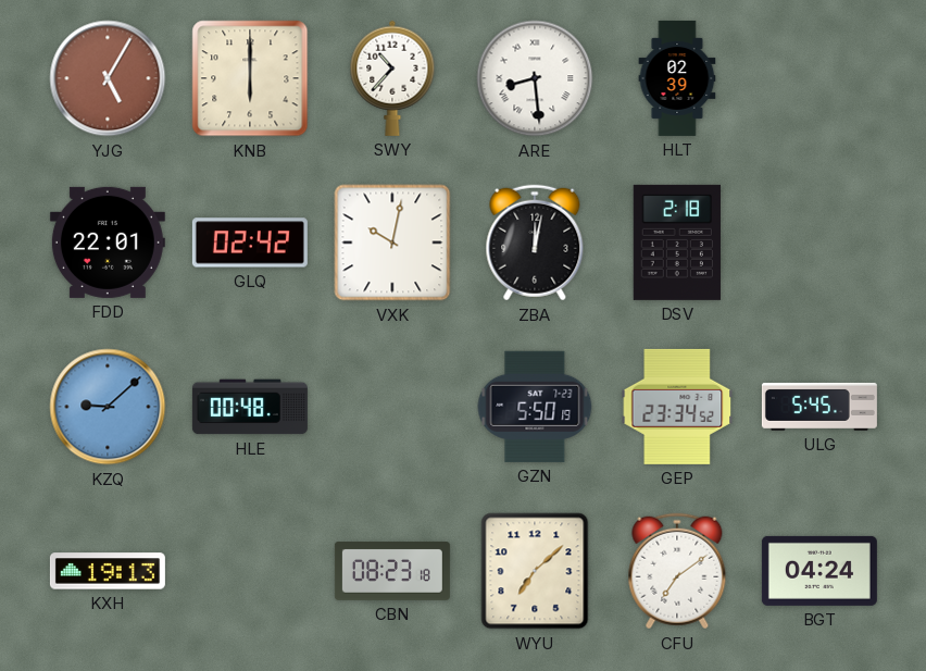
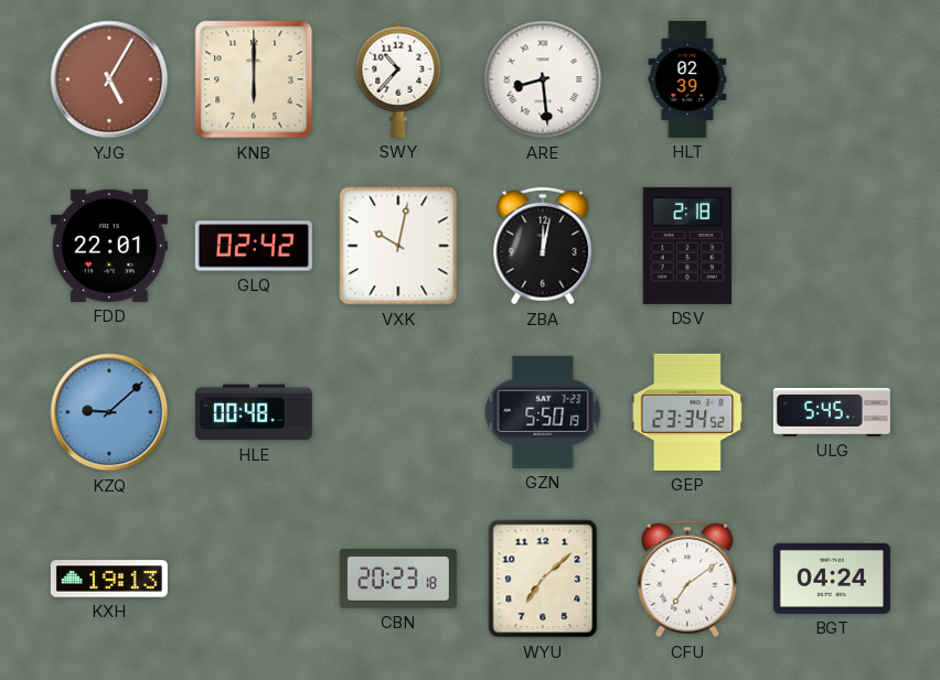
CBN: 08:23 -> 20:23 (398, 580)
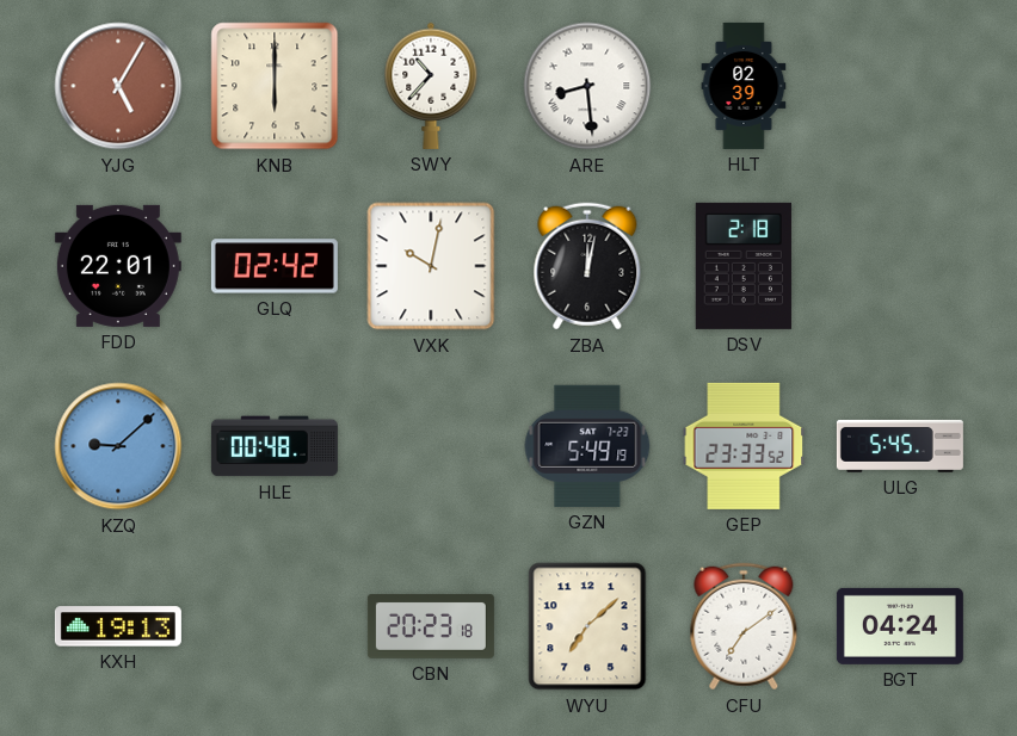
GZN: 5:50 -> 5:49 (587, 446)
GEP: 23:34 -> 23:33 (744, 446)
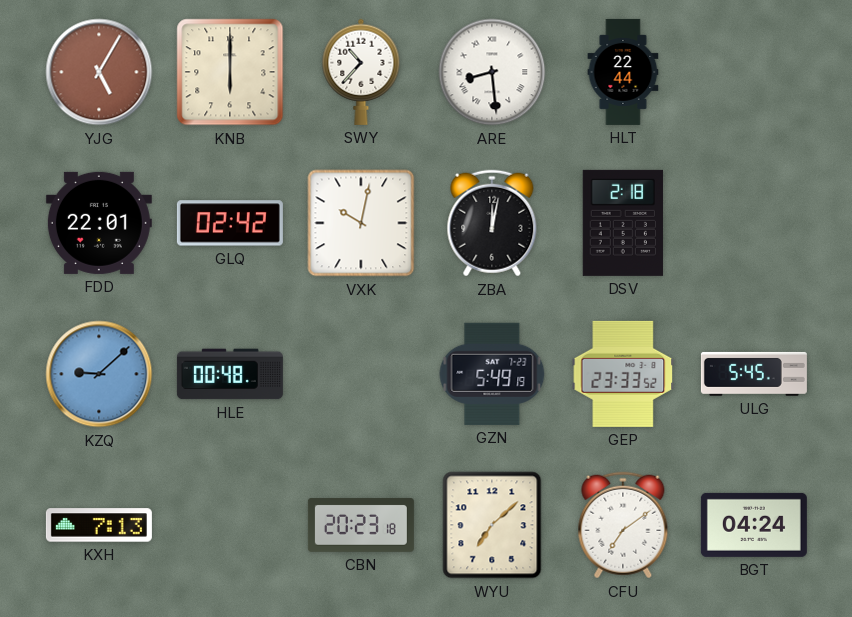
HLT: 02:39 -> 22:44 (623, 72)
KXH: 19:13 -> 7:13 (99, 525)
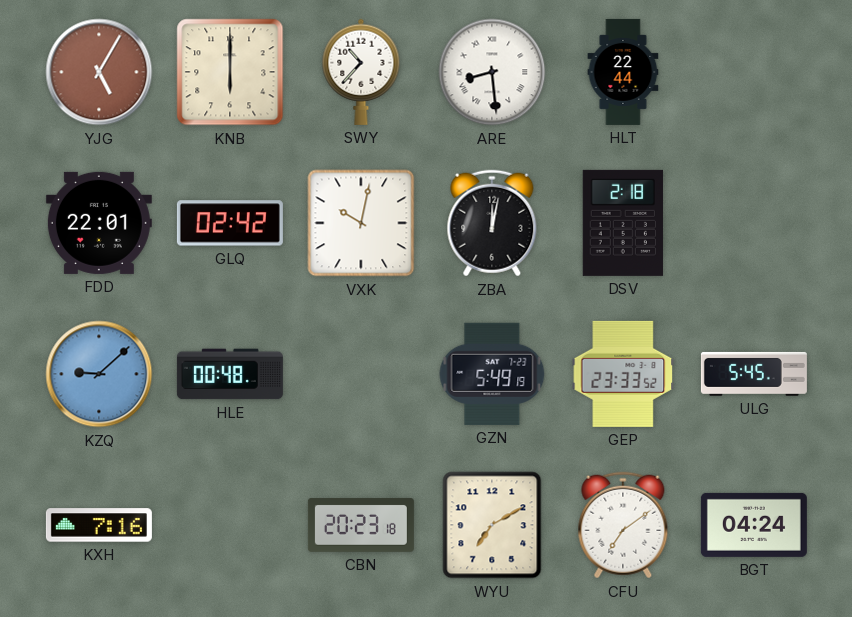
KXH: 7:13 -> 7:16 (99, 525)
WYU: 7:08 -> 7:10 (492, 525)
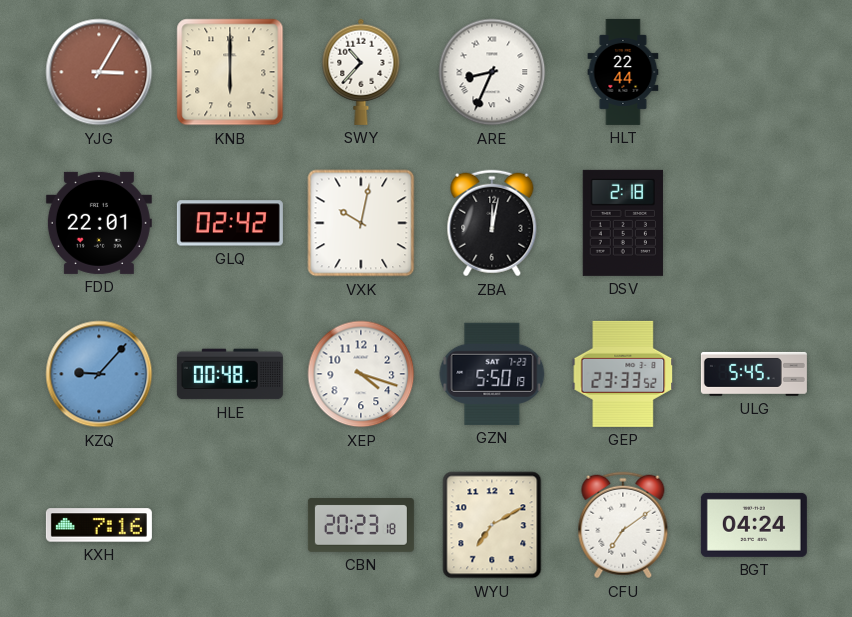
YJG: 5:05 -> 3:05 (99, 72)
ARE: 8:29 -> 8:34 (492, 72)
KZQ: 9:08 -> 9:07 (99, 374)
XEP: none -> 4:18 (361, 374)
GZN: 5:49 -> 5:50 (492, 374)
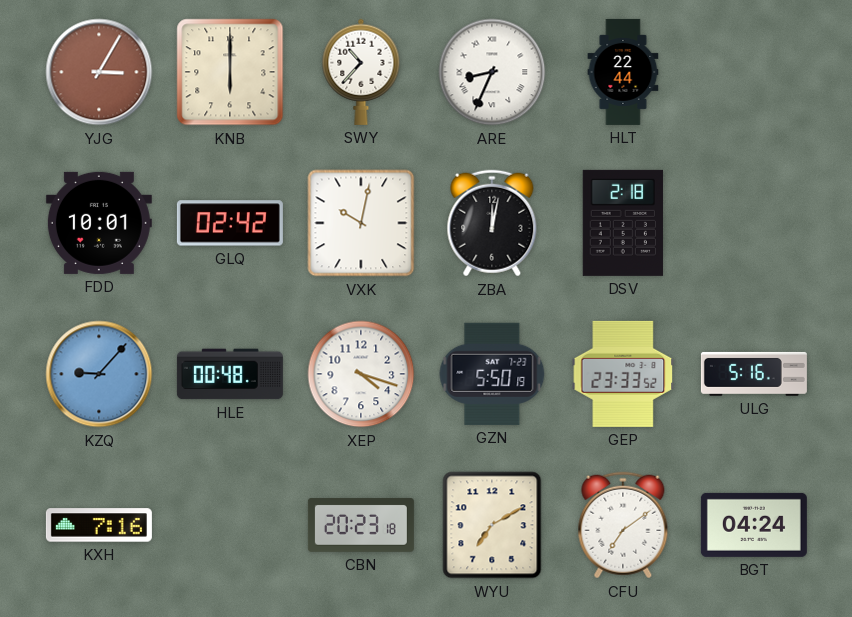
FDD: 22:01 -> 10:01 (99, 223)
ULG: 5:45 -> 5:16 (754, 374)
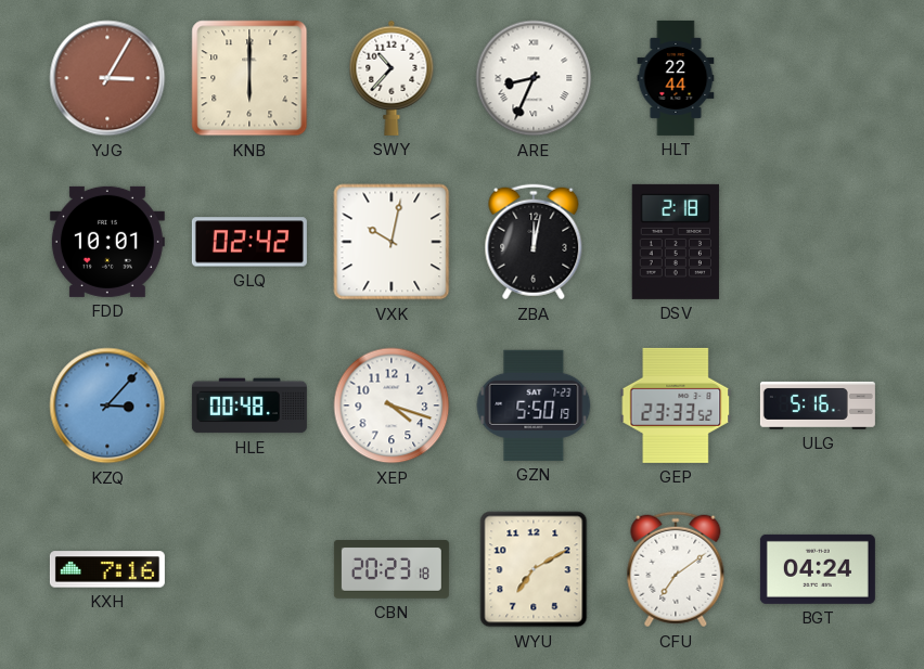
KZQ: 9:07 -> 3:07 (107, 406)
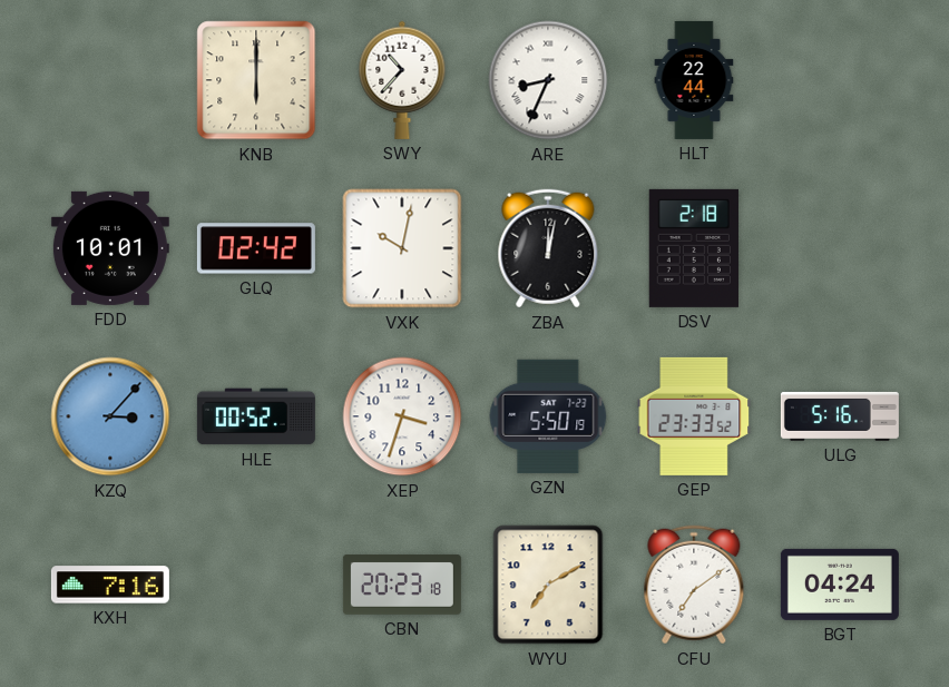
YJG: 3:05 -> none (107, 78)
HLE: 00:48 -> 00:52 (256, 416)
XEP: 4:18 -> 3:33 (402, 416)
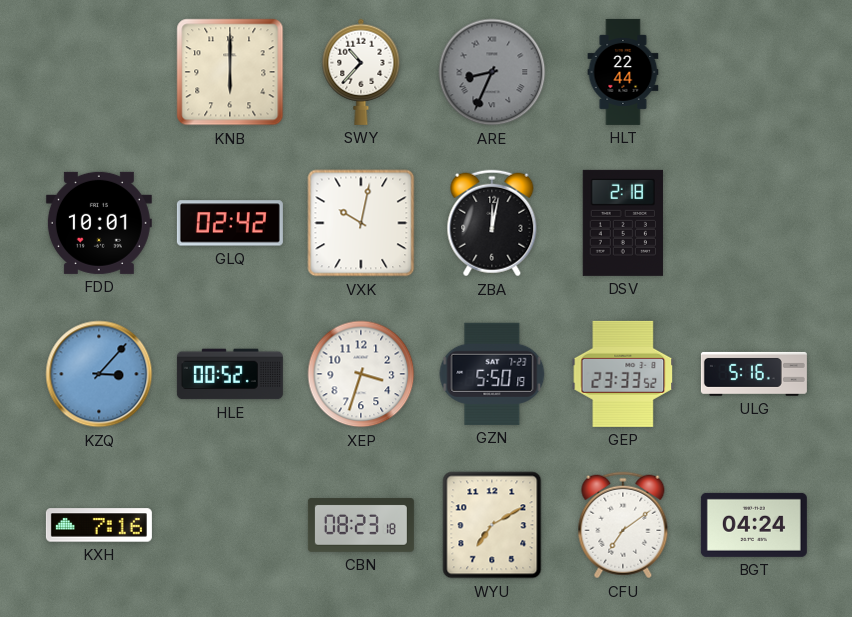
ARE dial: white -> grey (492, 72)
CBN: 20:23 -> 08:23 (361, 526)
